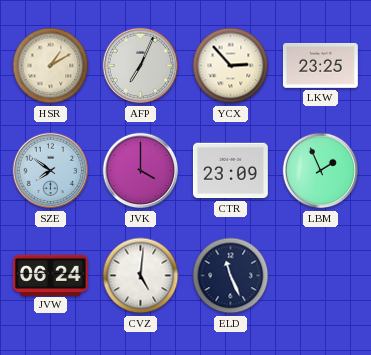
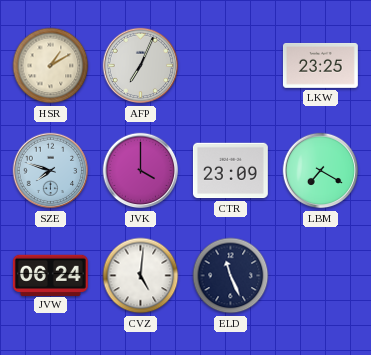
YCX: 2:53 -> none (231, 66)
SZE: 7:51 -> 7:48 (51, 171)
LBM: 1:56 -> 7:20 (321, 171)
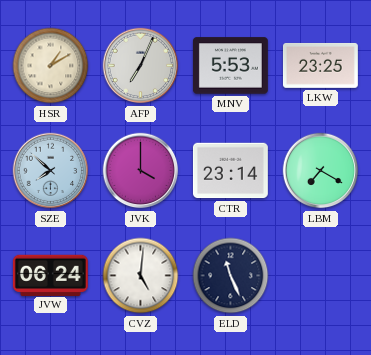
MNV: none -> 5:53 (230, 66)
SZE: 7:48 -> 7:52 (51, 171)
CTR: 23:09 -> 23:14 (230, 171)
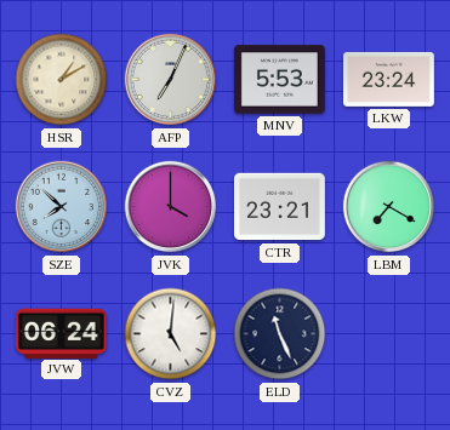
LKW: 23:25 -> 23:24 (388, 79)
CTR: 23:14 -> 23:21 (279, 207)
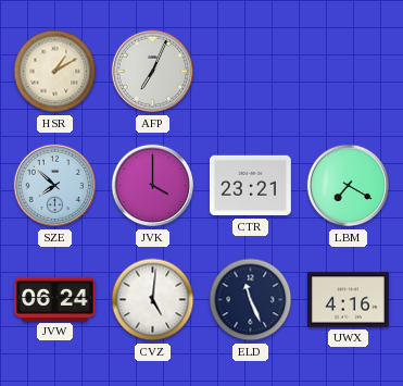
MNV: 5:53 -> none (279, 80)
LKW: 23:24 -> none (388, 79)
UWX: none -> 4:16 (348, 300)
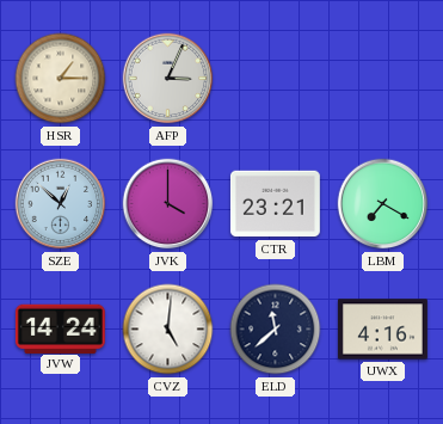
HSR: 1:10 -> 1:15 (61, 79)
AFP: 7:04 -> 3:04 (168, 79)
SZE: 7:52 -> 12:52 (61, 204)
JVW: 06:24 -> 14:24 (60, 328)
ELD: 11:26 -> 11:38 (276, 330)
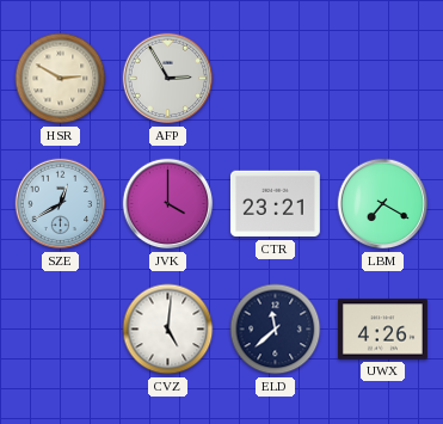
HSR: 1:15 -> 2:50 (61, 79)
AFP: 3:04 -> 2:55 (168, 79)
SZE: 12:52 -> 12:40 (61, 204)
JVW: 14:24 -> none (60, 328)
UWX: 4:16 -> 4:26 (382, 330)
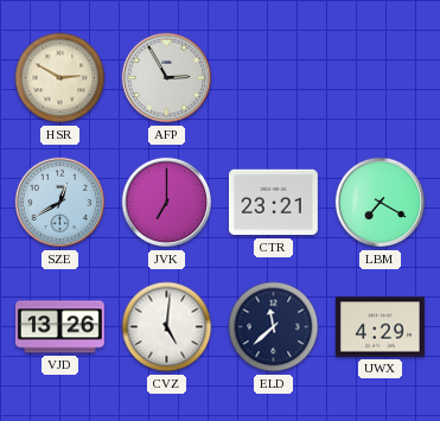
JVK: 4:00 -> 7:00 (167, 203)
VJD: none -> 13:26 (59, 327)
UWX: 4:26 -> 4:29 (380, 327)
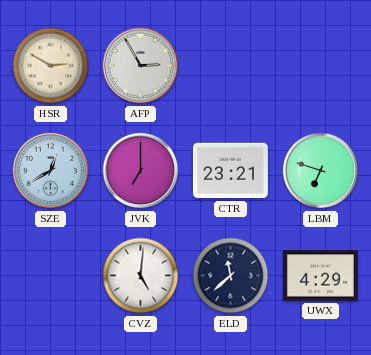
LBM: 7:20 -> 6:48 (321, 171)
VJD: 13:26 -> none (59, 327)
